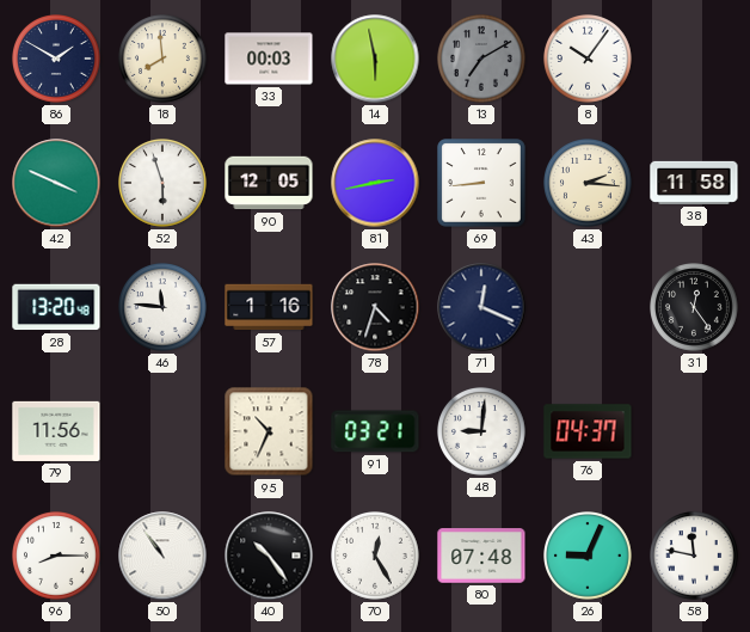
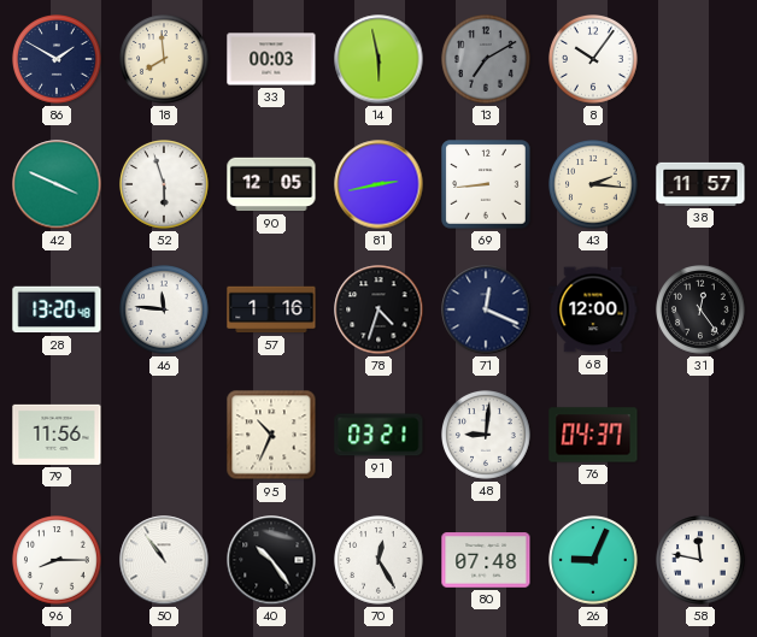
38: 11:58 -> 11:57 (700, 184)
68: none -> 12:00 (593, 309)
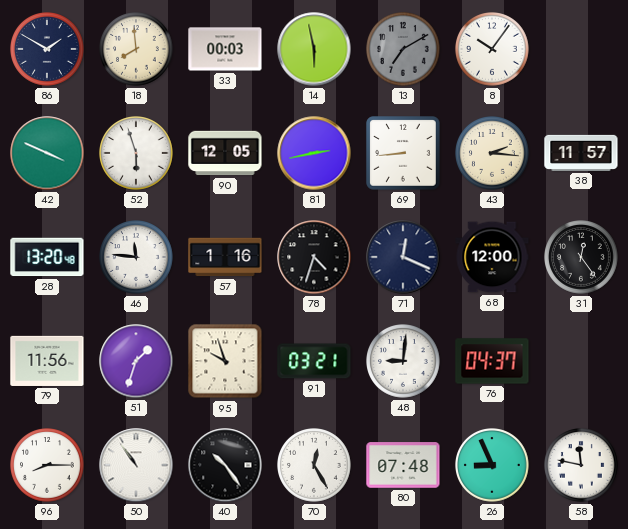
51: none -> 1:33 (136, 361)
95: 10:34 -> 9:57 (225, 361)
26: 9:04 -> 8:56 (493, 466)
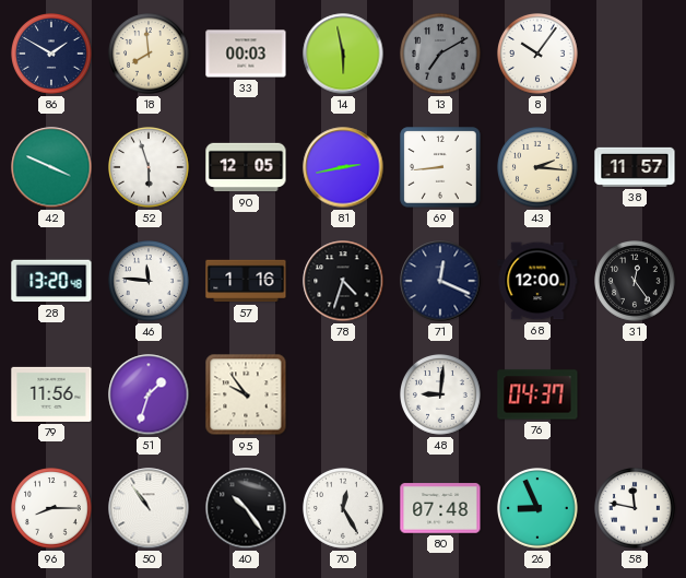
95: 9:57 -> 9:54 (246, 394)
91: 03:21 -> none (314, 361)
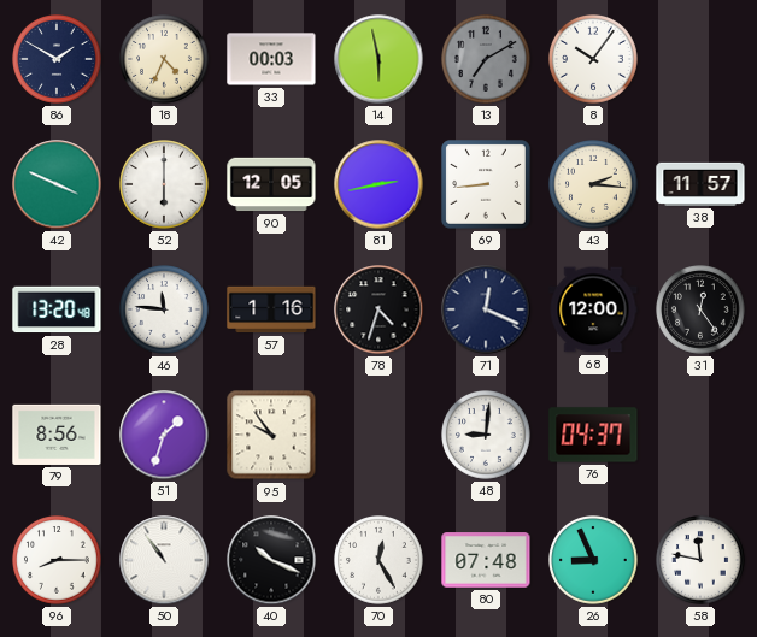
18: 7:59 -> 4:34 (165, 60)
52: 5:57 -> 6:00 (165, 185)
79: 11:56 -> 8:56 (57, 435)
40: 10:24 -> 10:19 (271, 560)
